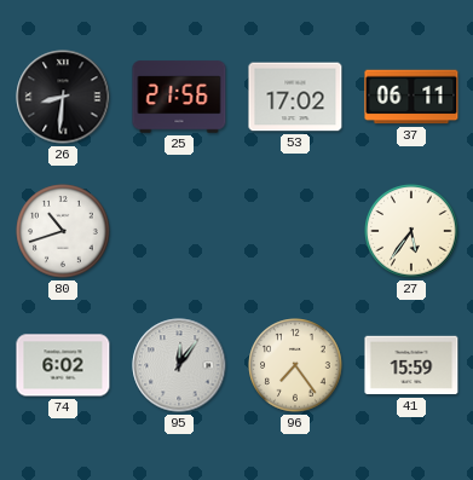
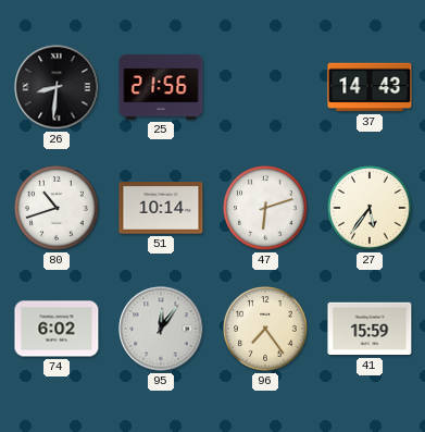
53: 17:02 -> none (295, 97)
37: 06:11 -> 14:43 (370, 87)
51: none -> 10:14 (161, 208)
47: none -> 6:12 (265, 208)
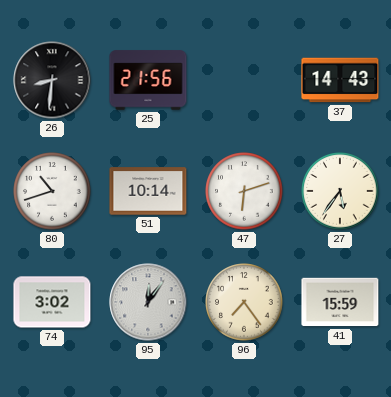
74: 6:02 -> 3:02 (52, 302)
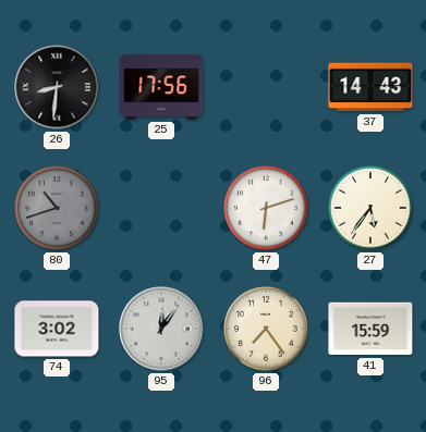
25: 21:56 -> 17:56 (161, 87)
80 dial: white -> grey (57, 208)
51: 10:14 -> none (148, 191)
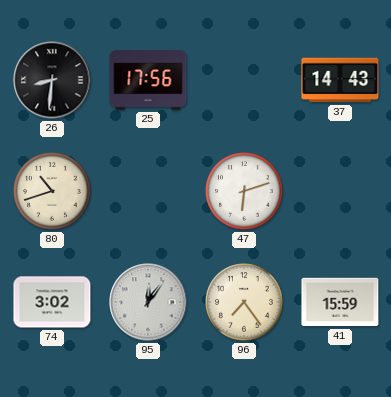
80 dial: grey -> cream (52, 191)
27: 5:36 -> none (370, 208)
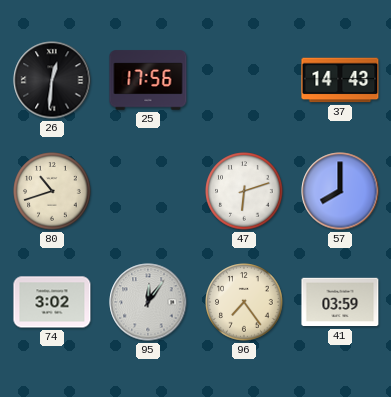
26: 8:31 -> 12:31 (52, 80)
57: none -> 8:00 (340, 191)
41: 15:59 -> 03:59 (340, 302)
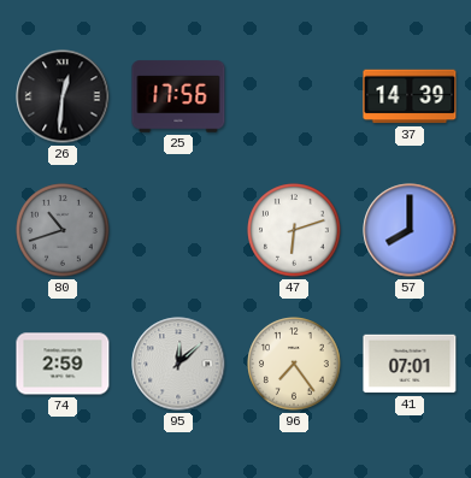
37: 14:43 -> 14:39 (410, 96)
80 dial: cream -> grey (63, 230)
74: 3:02 -> 2:59 (63, 364)
95: 12:06 -> 12:08 (178, 364)
41: 03:59 -> 07:01 (410, 364)
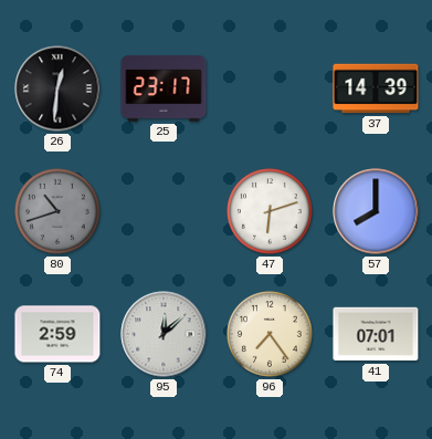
25: 17:56 -> 23:17 (164, 88)
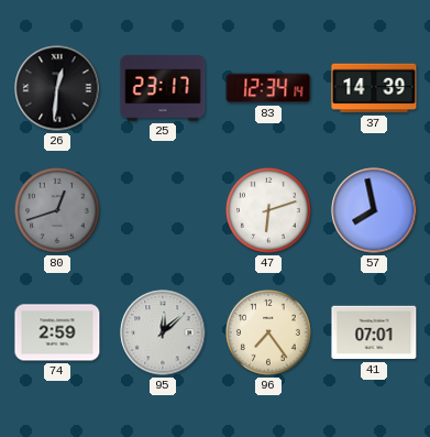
83: none -> 12:34 (268, 88)
80: 10:42 -> 12:42 (57, 210)
57: 8:00 -> 7:58 (374, 210)
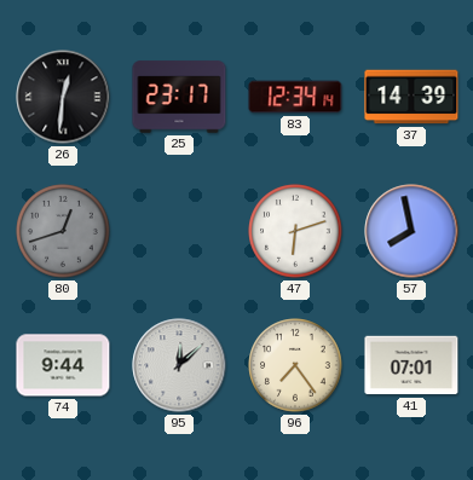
74: 2:59 -> 9:44 (63, 365)
